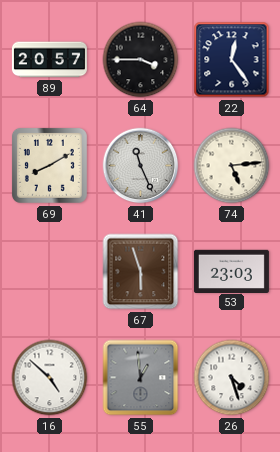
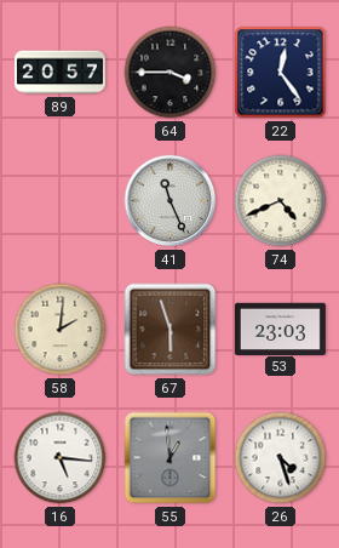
69: 8:10 -> none (49, 165)
74: 5:14 -> 4:41 (281, 201)
58: none -> 2:01 (61, 330)
16: 4:52 -> 5:16 (61, 458)
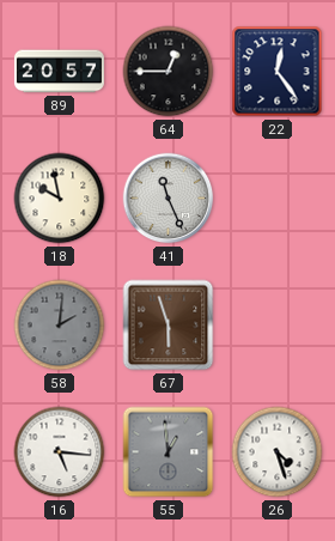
64: 3:45 -> 12:45 (169, 72)
18: none -> 9:58 (60, 199)
74: 4:41 -> none (281, 201)
58 dial: cream -> grey (60, 326)
53: 23:03 -> none (280, 329)
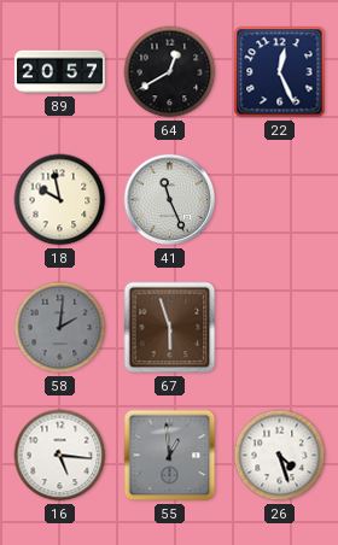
64: 12:45 -> 12:40 (170, 72)
22: 12:24 -> 12:26 (280, 72)
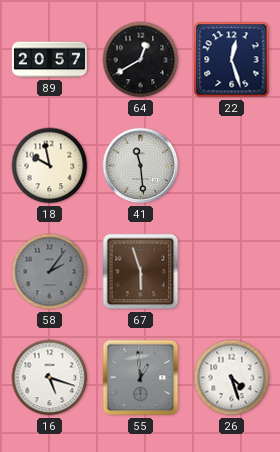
22: 12:26 -> 12:27 (232, 60)
41: 11:26 -> 11:29 (141, 166)
58: 2:01 -> 2:06 (50, 272)
16: 5:16 -> 5:18 (50, 378)
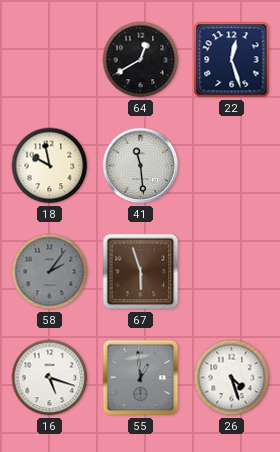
89: 20:57 -> none (49, 60)
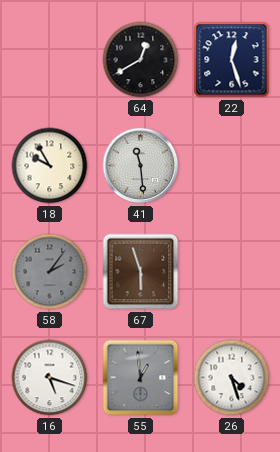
18: 9:58 -> 9:55 (50, 166)
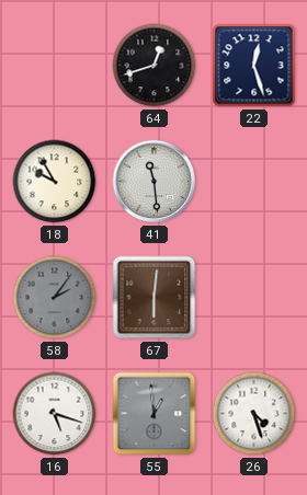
64: 12:40 -> 12:42 (155, 66)
67: 5:57 -> 6:01 (155, 298)
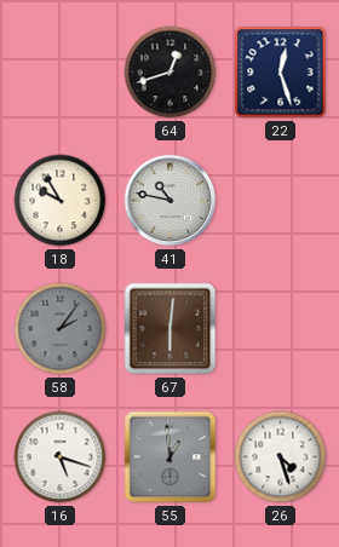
41: 11:29 -> 10:47 (171, 201)
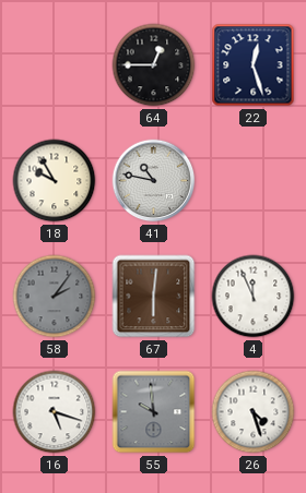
64: 12:42 -> 12:45 (154, 65)
4: none -> 11:56 (254, 297)
55: 12:59 -> 9:59 (154, 412)
